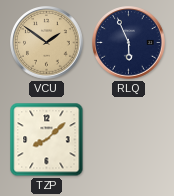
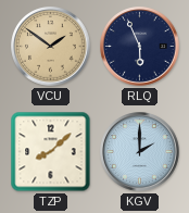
KGV: none -> 2:00 (140, 152)
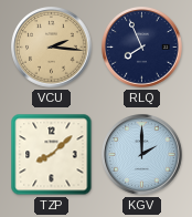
VCU: 1:51 -> 2:16 (52, 48)
RLQ: 5:56 -> 7:56 (142, 48)
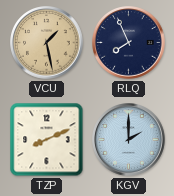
VCU: 2:16 -> 1:28 (47, 43)
TZP: 8:08 -> 8:11 (47, 140)
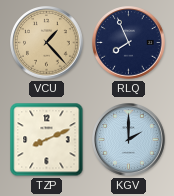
VCU: 1:28 -> 1:23 (47, 43)
